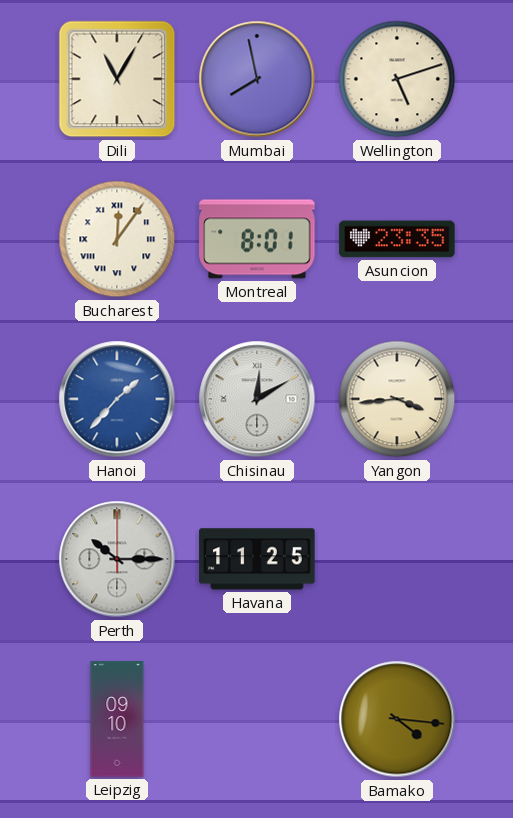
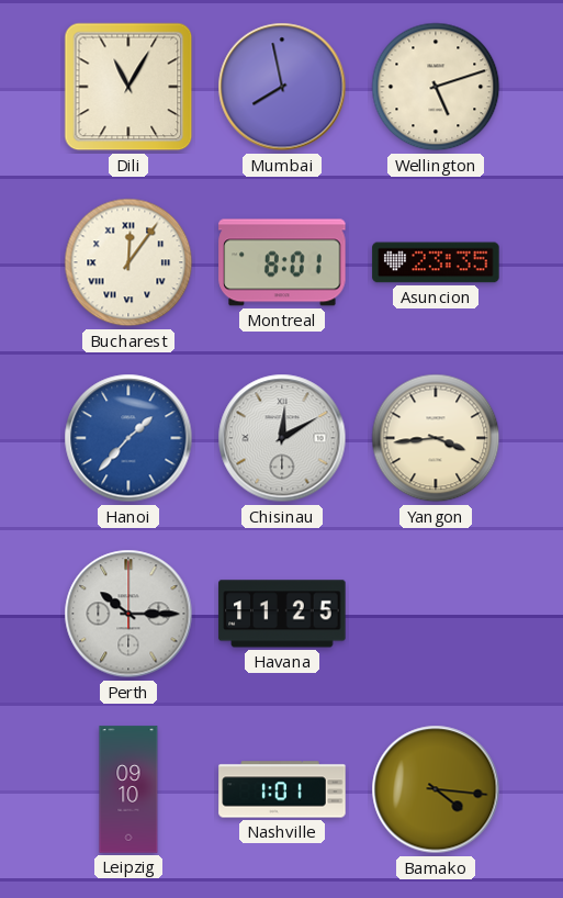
Nashville: none -> 1:01 (282, 789)
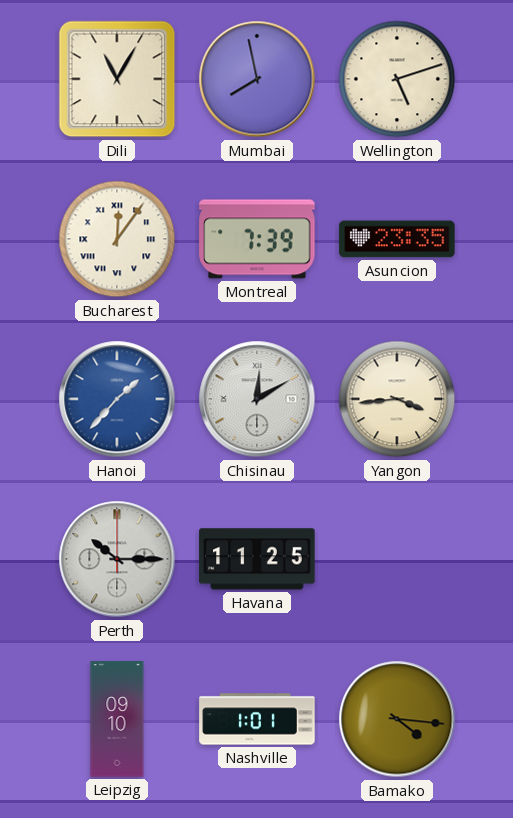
Montreal: 8:01 -> 7:39 (257, 239)
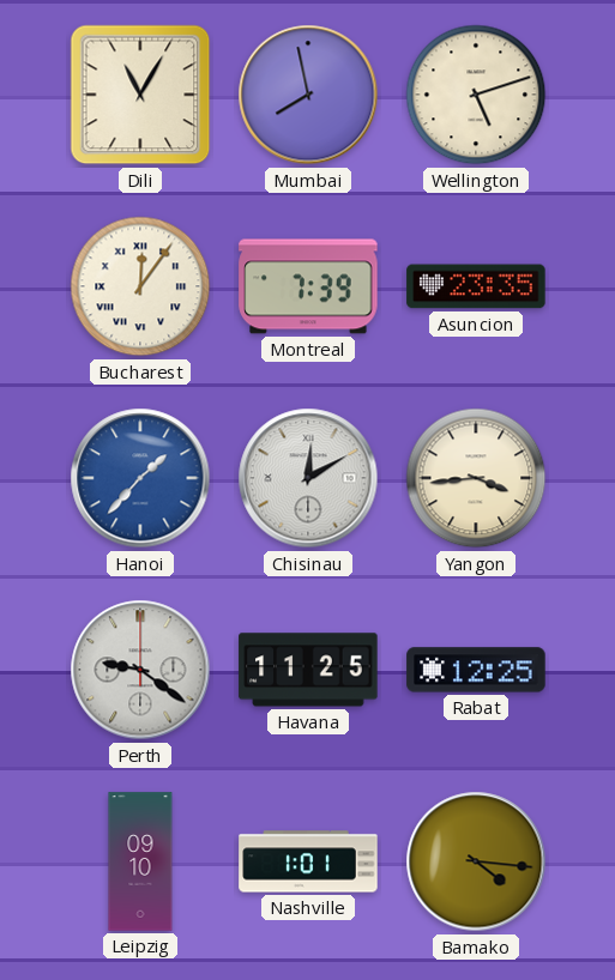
Perth: 10:15 -> 9:21 (140, 670)
Rabat: none -> 12:25 (476, 670)
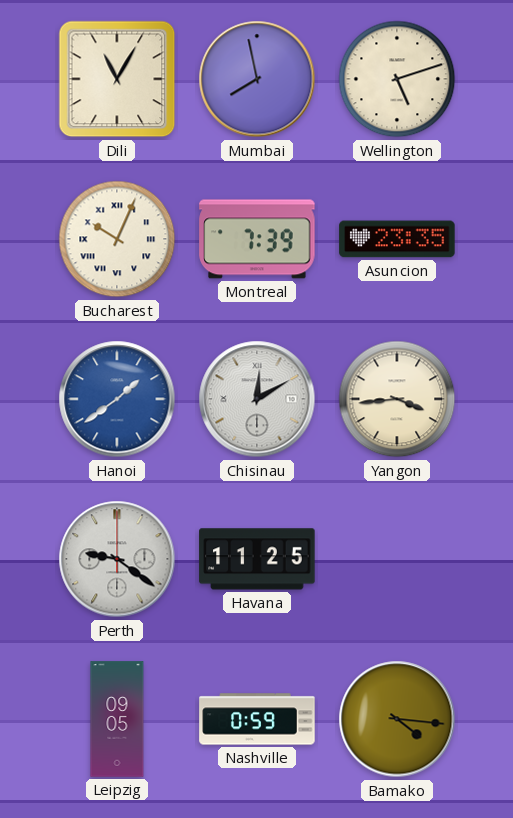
Bucharest: 12:06 -> 10:04 (117, 239)
Hanoi: 1:37 -> 1:39 (117, 399)
Rabat: 12:25 -> none (476, 670)
Leipzig: 09:10 -> 09:05 (117, 719)
Nashville: 1:01 -> 0:59 (257, 719)
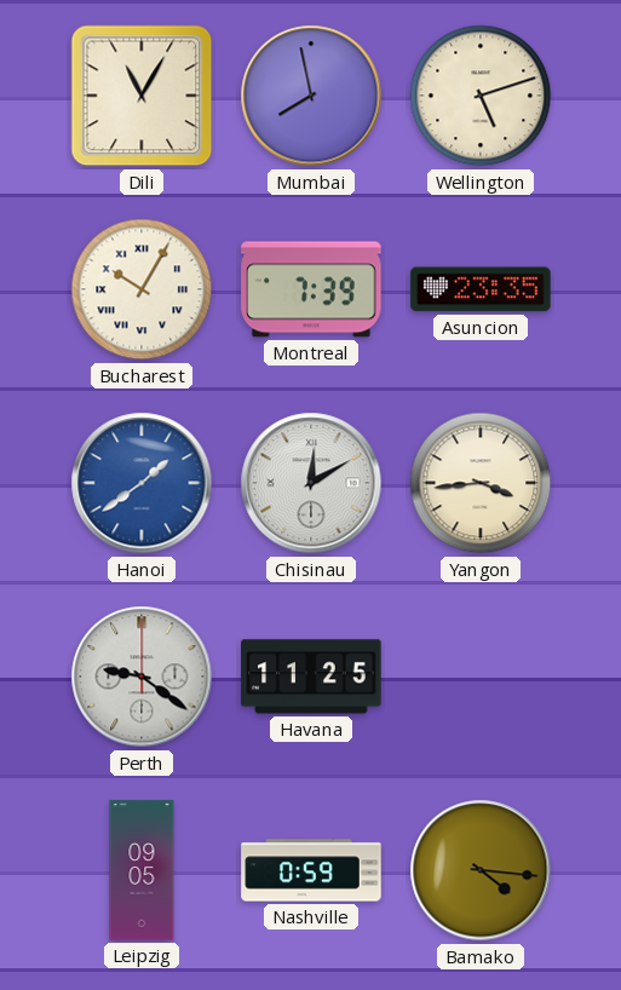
Bucharest: 10:04 -> 10:05 (142, 289)
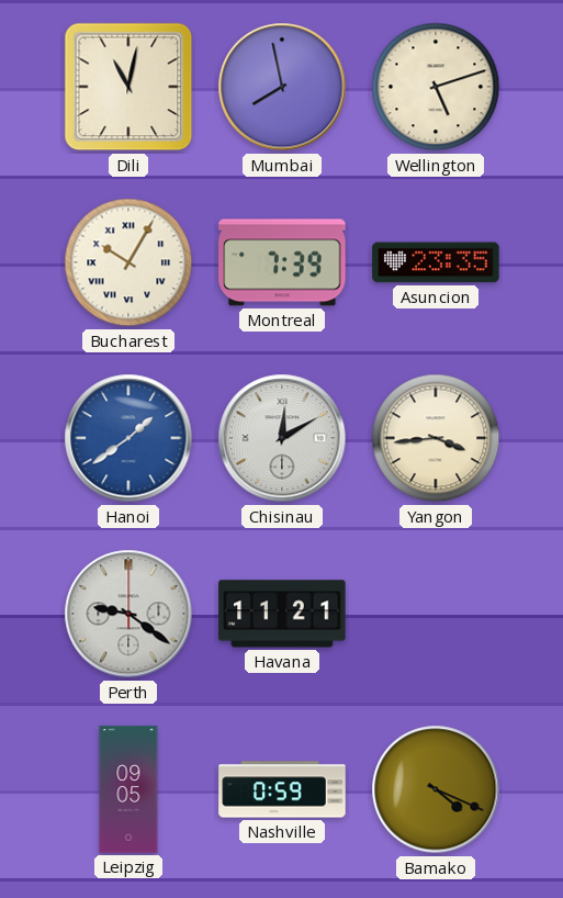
Dili: 11:05 -> 11:02 (128, 87)
Havana: 11:25 -> 11:21 (282, 614)
Bamako: 4:16 -> 4:19 (436, 789)
